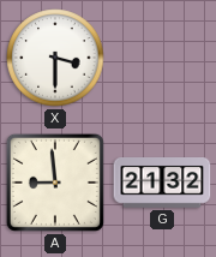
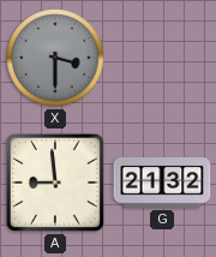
X dial: white -> grey (55, 58)
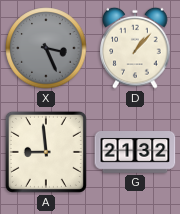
X: 3:30 -> 3:26 (46, 48)
D: none -> 1:07 (135, 48)
